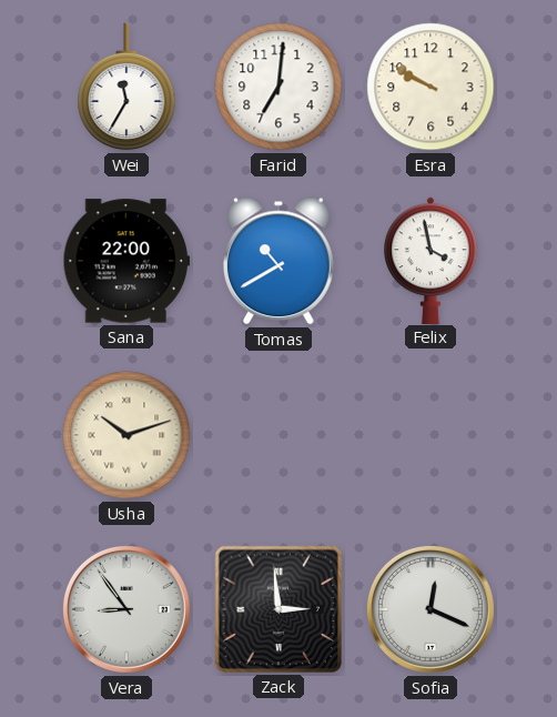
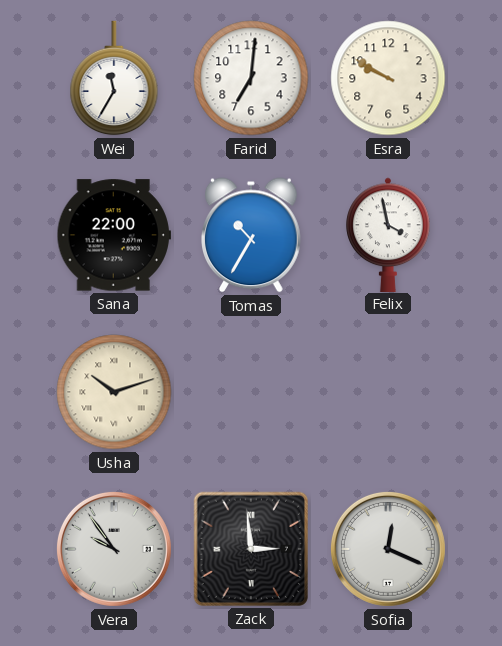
Tomas: 10:40 -> 10:35 (252, 235)
Vera: 8:54 -> 9:54 (114, 549)
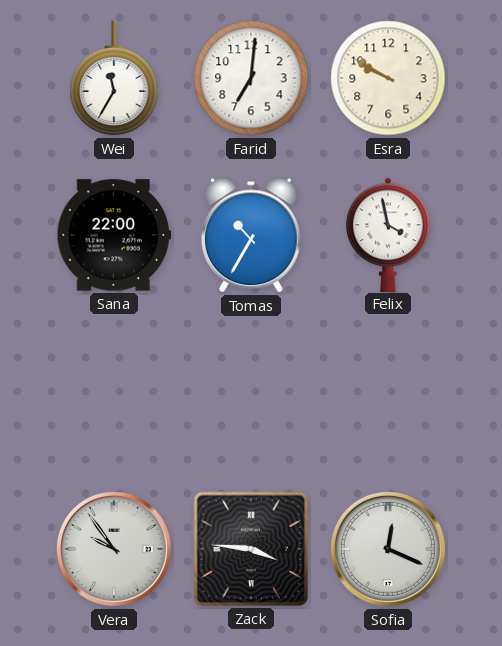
Usha: 10:12 -> none (114, 392)
Zack: 2:59 -> 3:46 (251, 549)
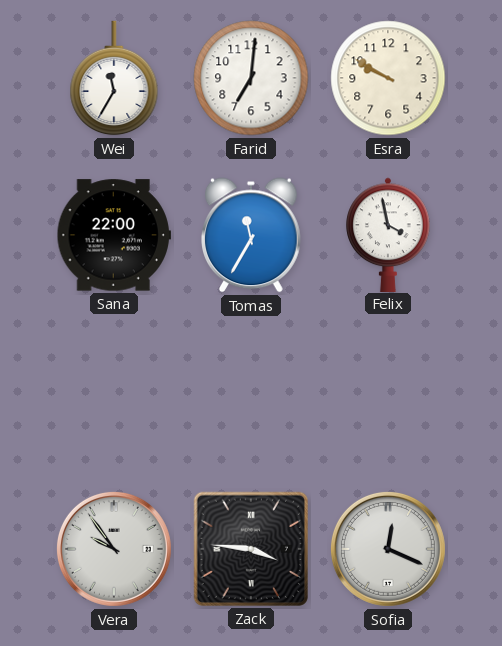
Tomas: 10:35 -> 11:35 (252, 235)
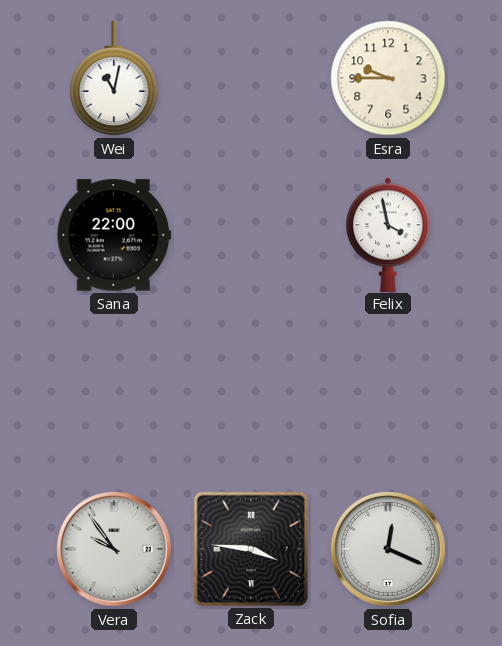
Wei: 11:35 -> 11:02 (114, 78)
Farid: 7:01 -> none (251, 78)
Esra: 9:50 -> 9:45 (388, 78)
Tomas: 11:35 -> none (252, 235)
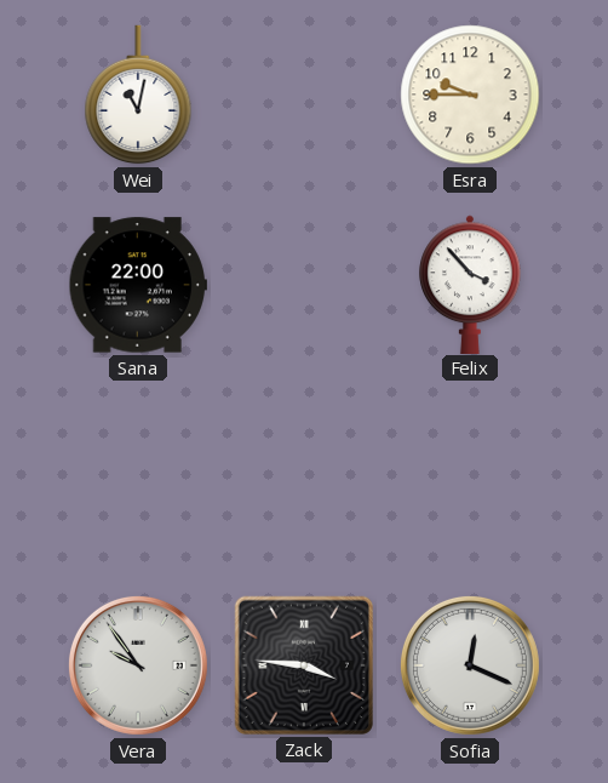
Felix: 3:58 -> 3:53 (470, 284)
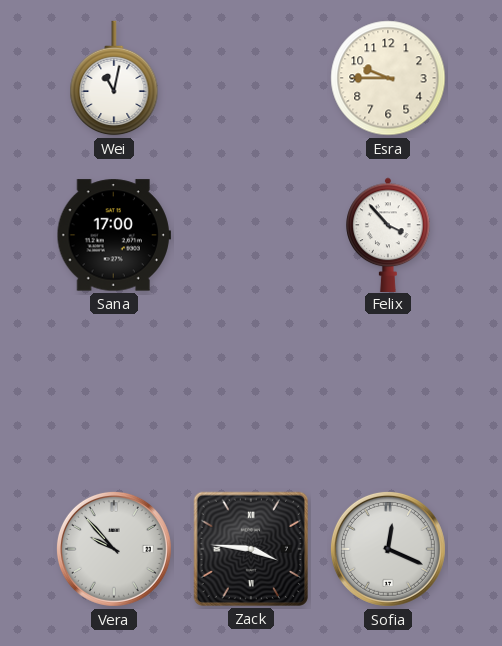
Sana: 22:00 -> 17:00 (113, 235)
Vera: 9:54 -> 9:53 (114, 549)
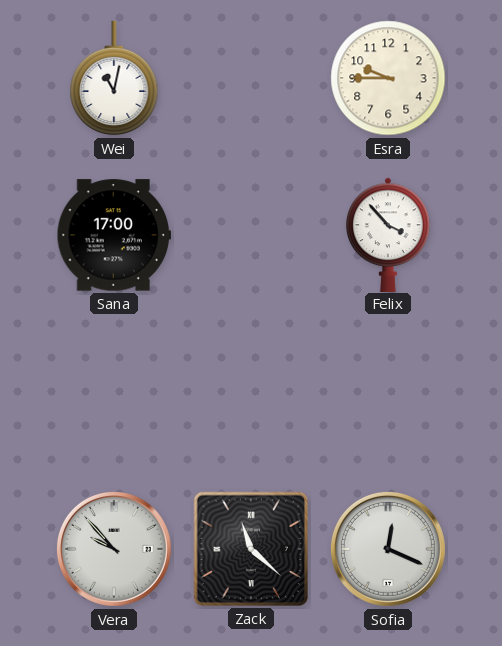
Zack: 3:46 -> 11:22 (251, 549)
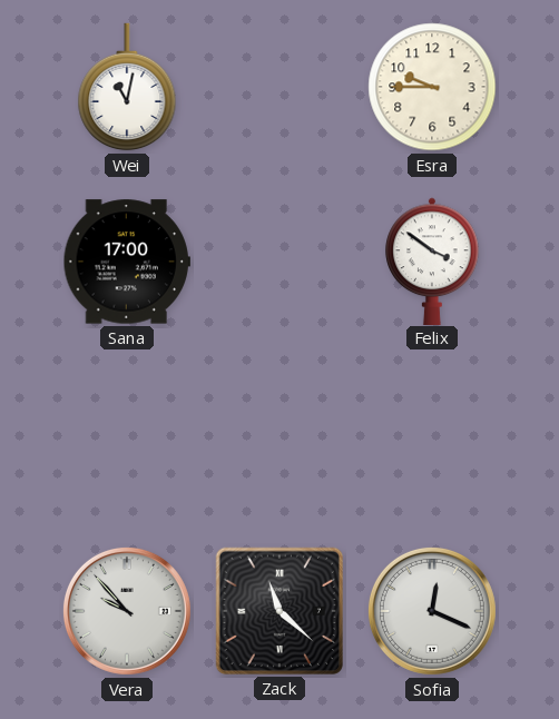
Felix: 3:53 -> 3:51 (432, 260)
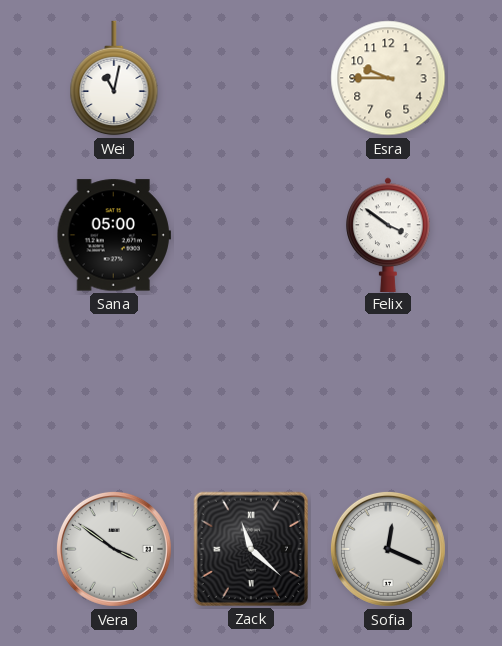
Sana: 17:00 -> 05:00 (113, 235)
Vera: 9:53 -> 3:51 (114, 549)
